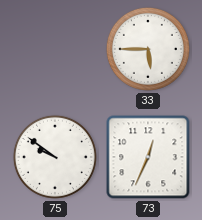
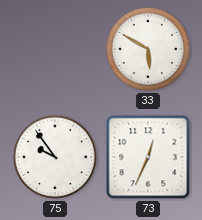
33: 5:45 -> 5:50 (148, 49)
75: 9:51 -> 9:54 (55, 157)
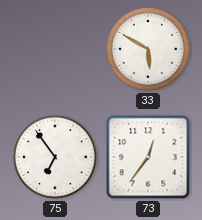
75: 9:54 -> 6:54 (55, 157)
73: 12:34 -> 12:36 (148, 157)
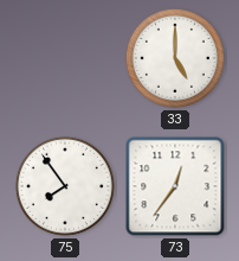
33: 5:50 -> 5:00 (175, 58)
75: 6:54 -> 7:54 (65, 186)
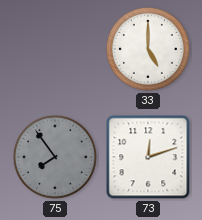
75 dial: white -> grey (55, 157)
73: 12:36 -> 12:12 (148, 157)
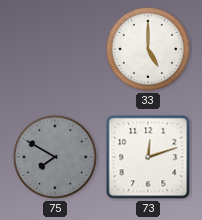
75: 7:54 -> 7:50 (55, 157)
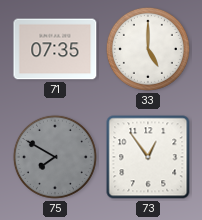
71: none -> 07:35 (55, 49)
73: 12:12 -> 12:54 (148, 157)
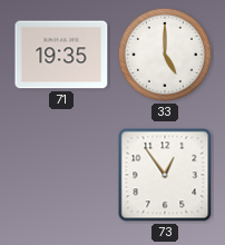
71: 07:35 -> 19:35 (61, 55)
75: 7:50 -> none (55, 157)
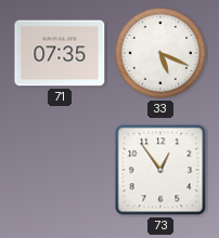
71: 19:35 -> 07:35 (60, 53)
33: 5:00 -> 5:19 (160, 53)
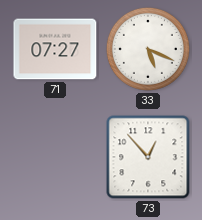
71: 07:35 -> 07:27 (55, 49)
73: 12:54 -> 12:53 (148, 157)
